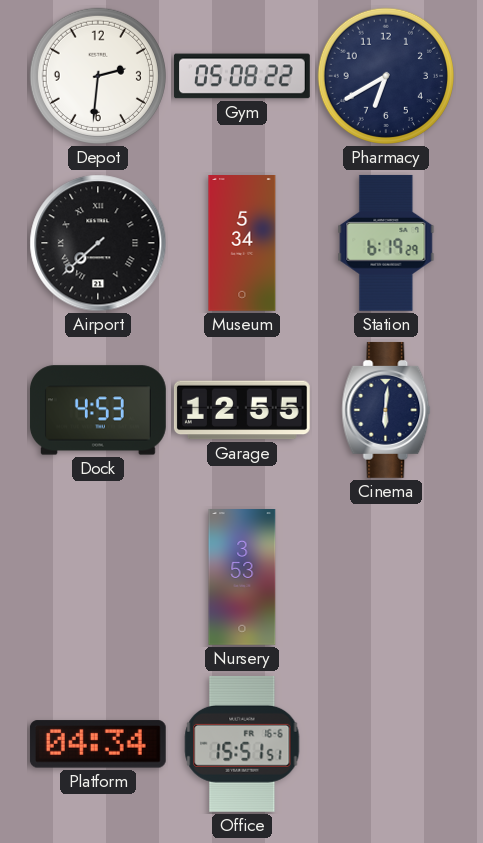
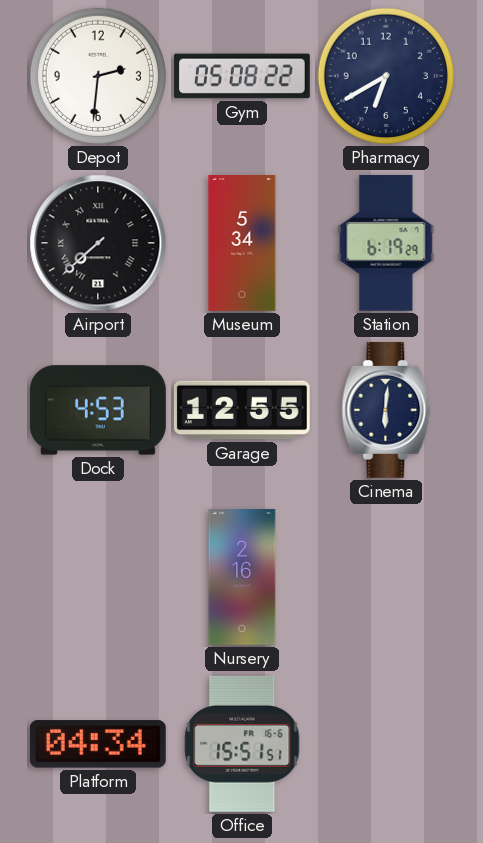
Nursery: 3:53 -> 2:16 (242, 578)
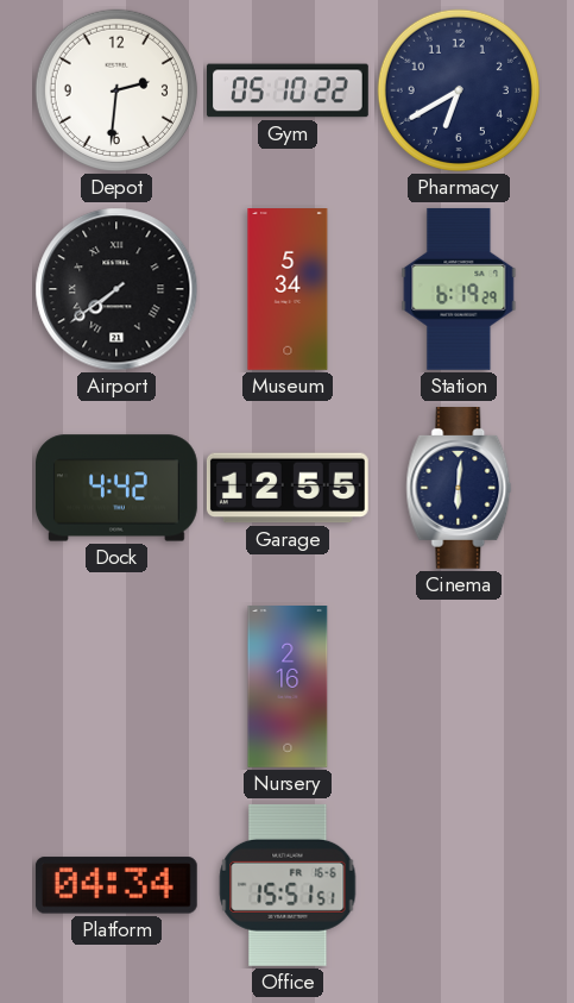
Gym: 05:08 -> 05:10 (289, 90)
Airport: 7:38 -> 7:39 (116, 289)
Dock: 4:53 -> 4:42 (116, 488)
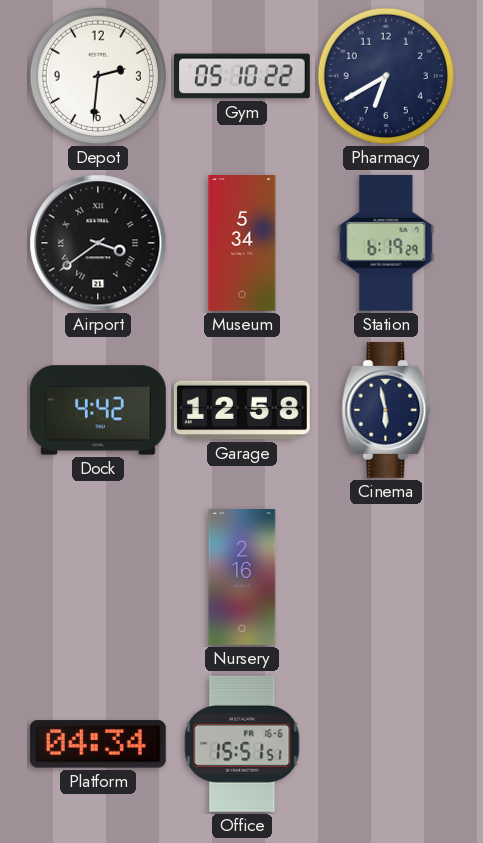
Airport: 7:39 -> 3:39 (98, 243)
Garage: 12:55 -> 12:58 (242, 410)
Cinema: 6:01 -> 5:58 (386, 410)
